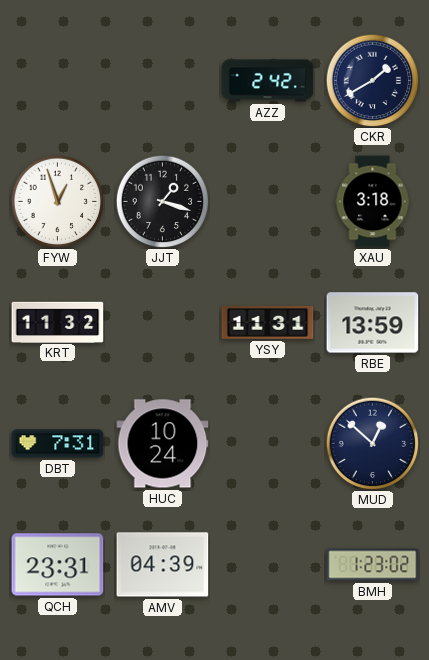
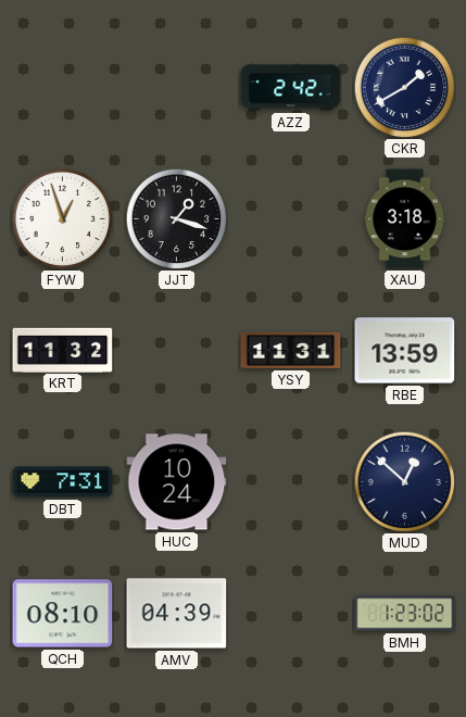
QCH: 23:31 -> 08:10 (63, 614)
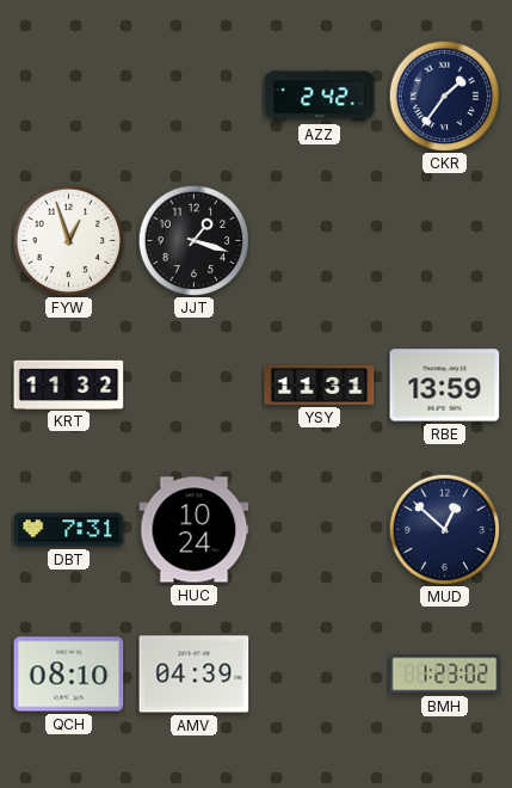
CKR: 1:40 -> 1:36 (444, 96)
XAU: 3:18 -> none (405, 219)
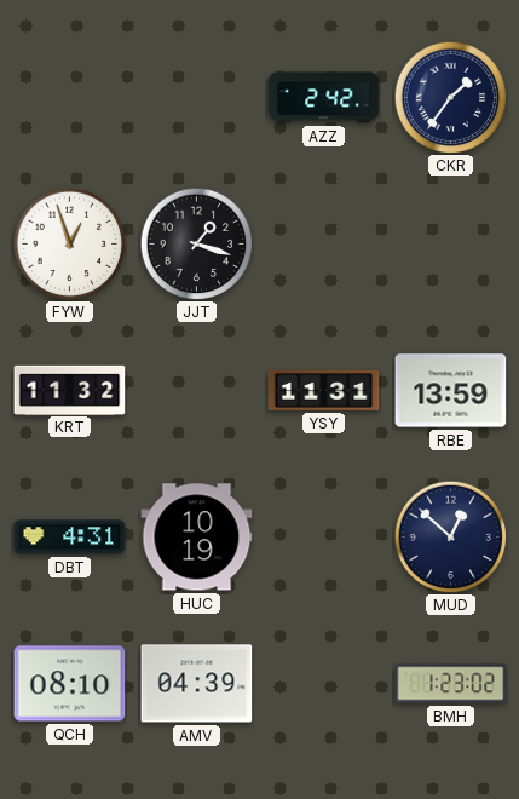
DBT: 7:31 -> 4:31 (70, 538)
HUC: 10:24 -> 10:19 (197, 538)
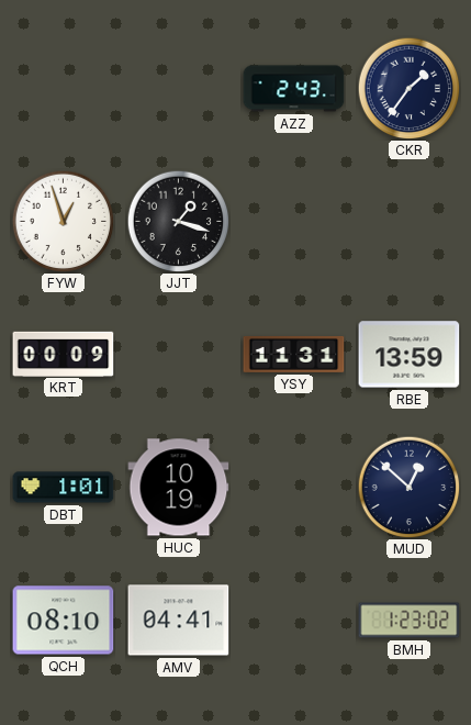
AZZ: 2:42 -> 2:43 (294, 89)
KRT: 11:32 -> 00:09 (64, 354)
DBT: 4:31 -> 1:01 (64, 488)
AMV: 04:39 -> 04:41 (179, 621)
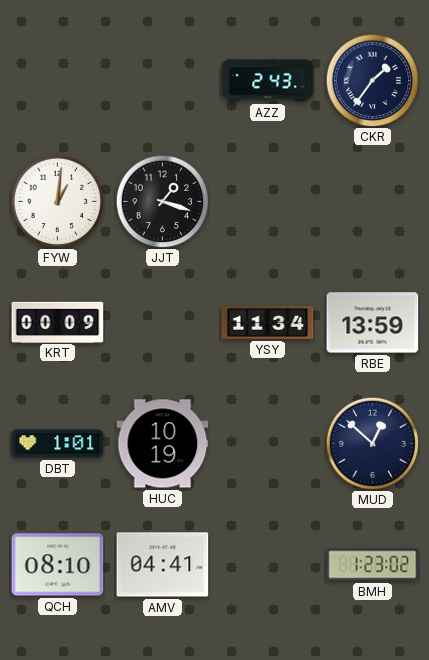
FYW: 12:57 -> 1:01 (57, 201)
YSY: 11:31 -> 11:34 (268, 322)
